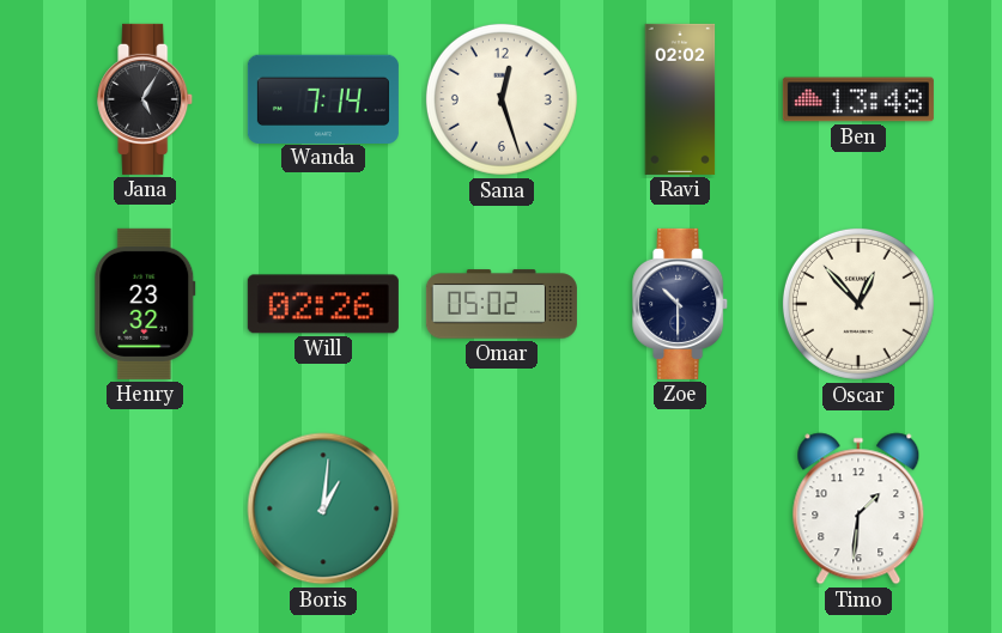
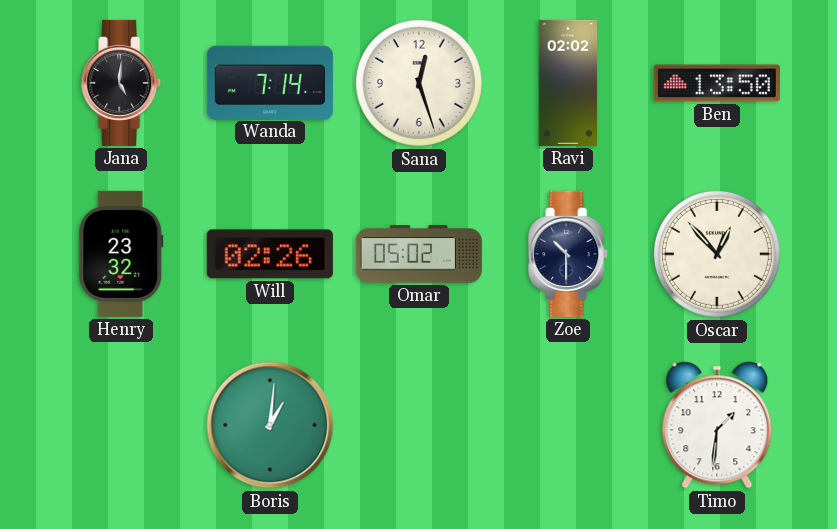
Jana: 5:05 -> 5:01 (122, 83)
Ben: 13:48 -> 13:50 (717, 83)
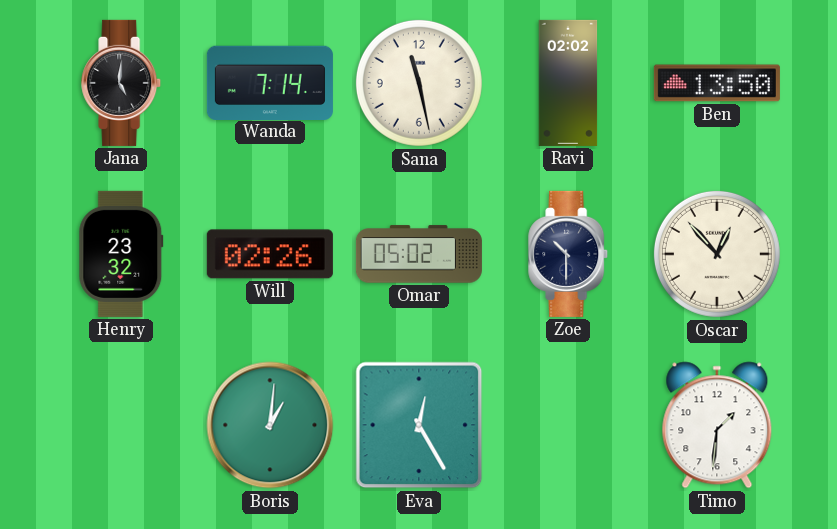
Sana: 12:27 -> 11:28 (419, 83)
Eva: none -> 12:25 (419, 425)
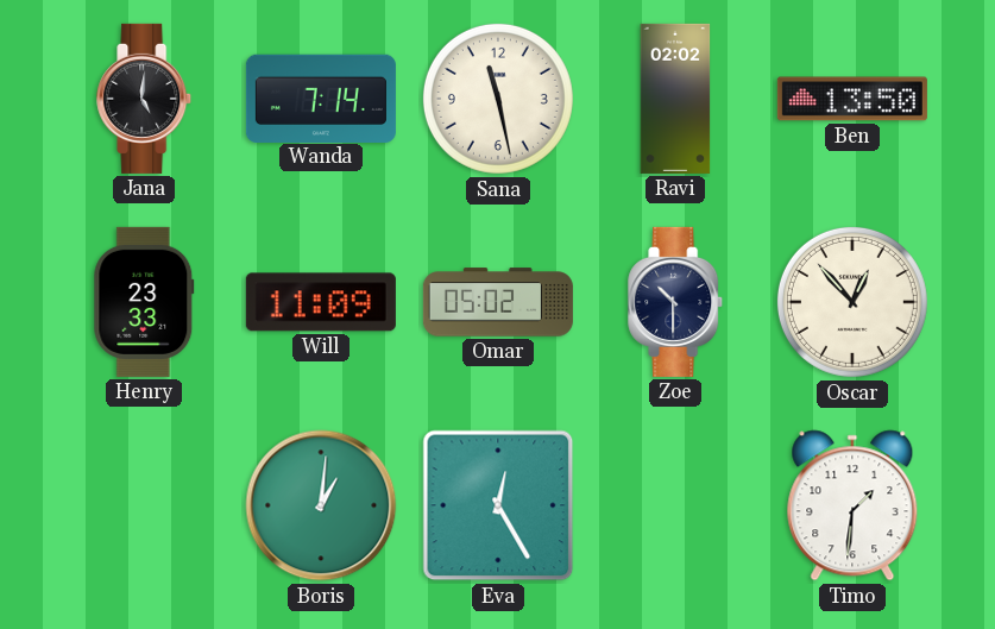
Henry: 23:32 -> 23:33 (144, 302)
Will: 02:26 -> 11:09 (321, 302)
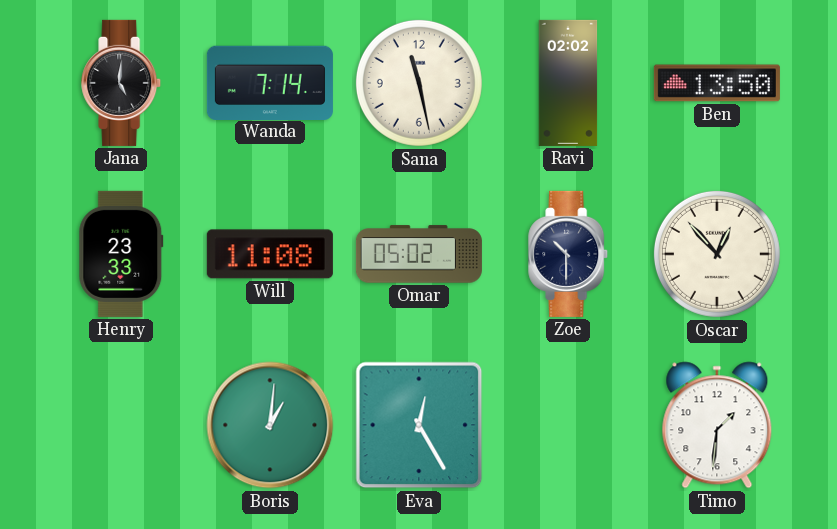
Will: 11:09 -> 11:08 (270, 254)
